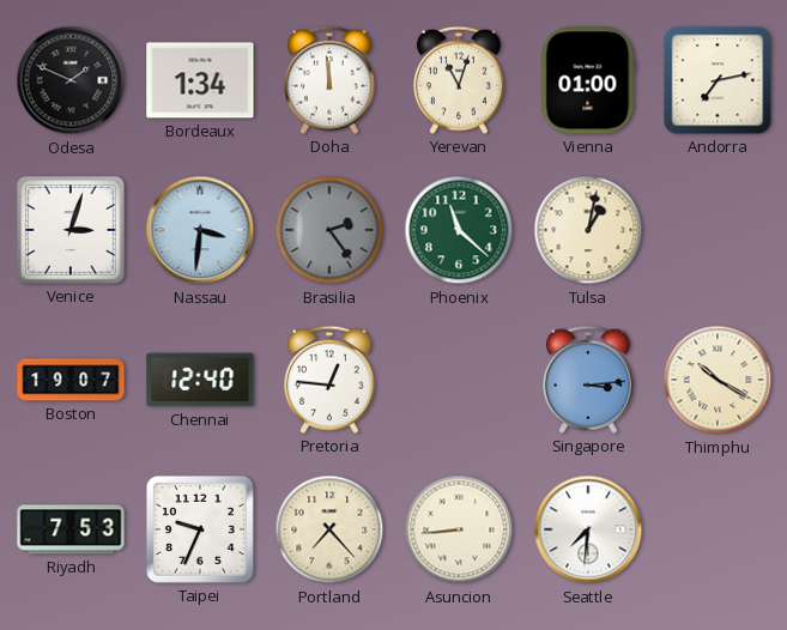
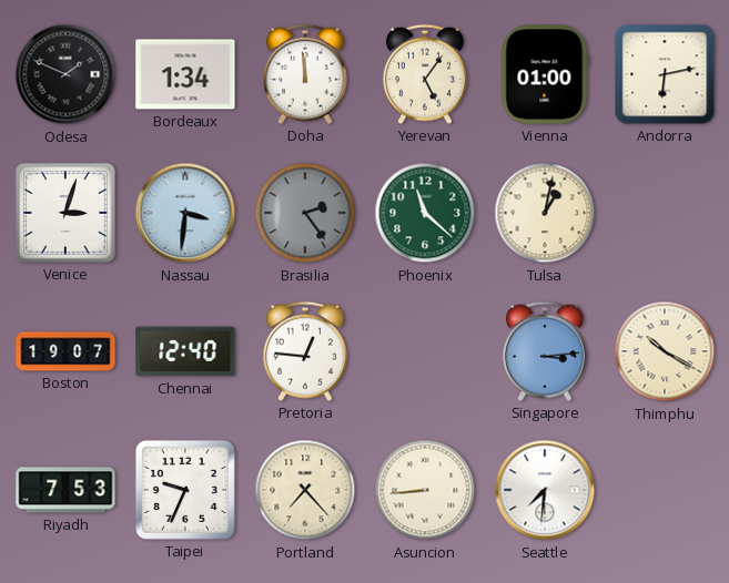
Yerevan: 11:03 -> 5:06 (425, 74)
Andorra: 7:13 -> 6:13 (665, 74)
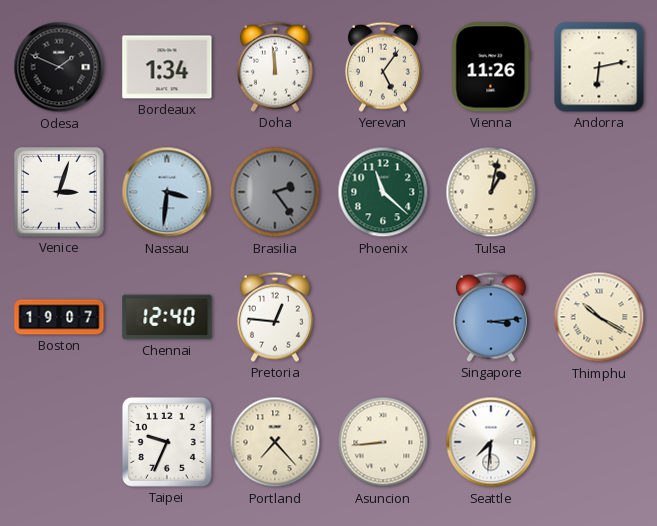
Vienna: 01:00 -> 11:26 (491, 67)
Riyadh: 7:53 -> none (65, 490)
